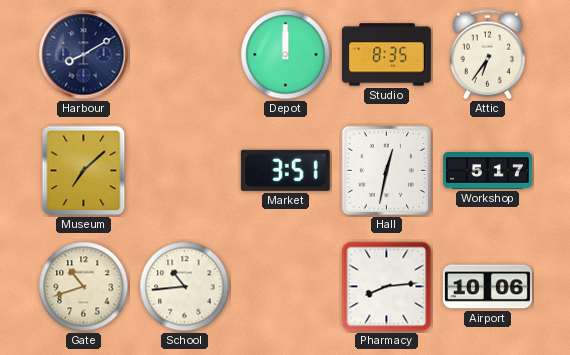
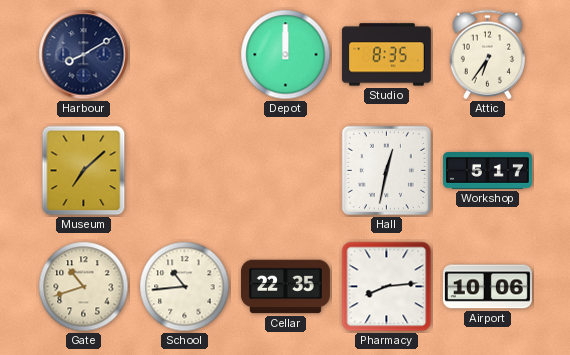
Market: 3:51 -> none (285, 170)
Cellar: none -> 22:35 (285, 287)
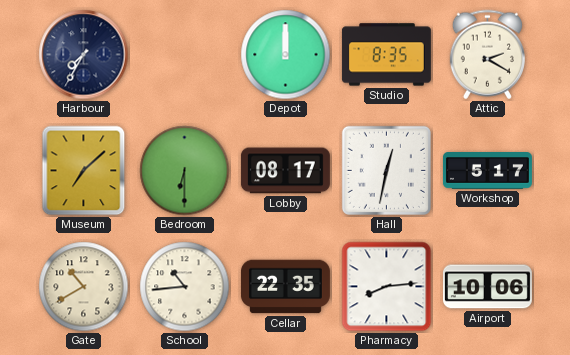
Harbour: 8:10 -> 7:35 (84, 55)
Attic: 6:36 -> 2:20 (487, 55)
Bedroom: none -> 6:30 (185, 171)
Lobby: none -> 08:17 (285, 171)
Gate: 10:42 -> 10:40 (84, 287)
